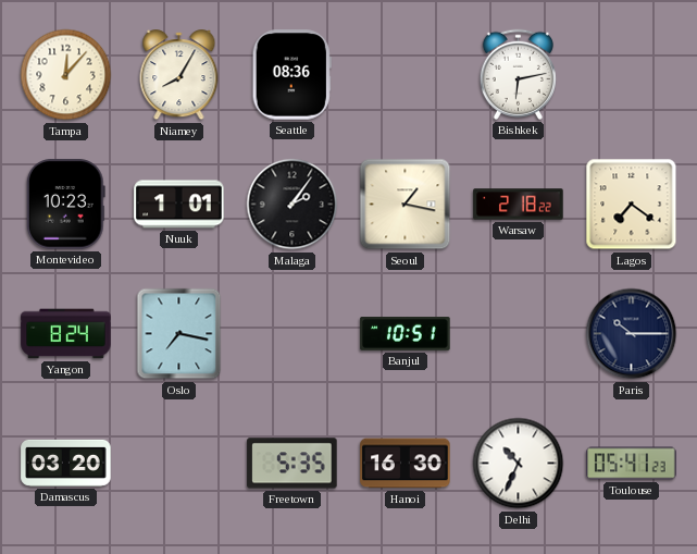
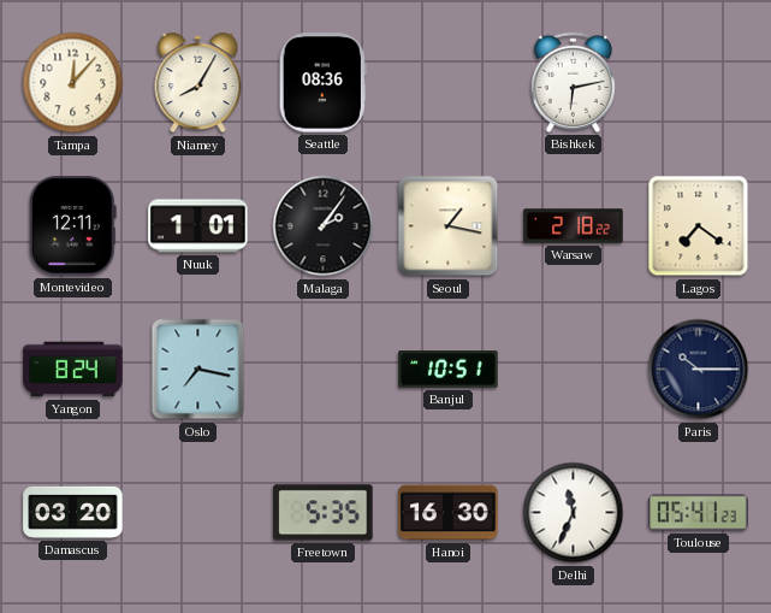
Montevideo: 10:23 -> 12:11 (72, 226)
Delhi: 10:34 -> 11:34 (574, 513)
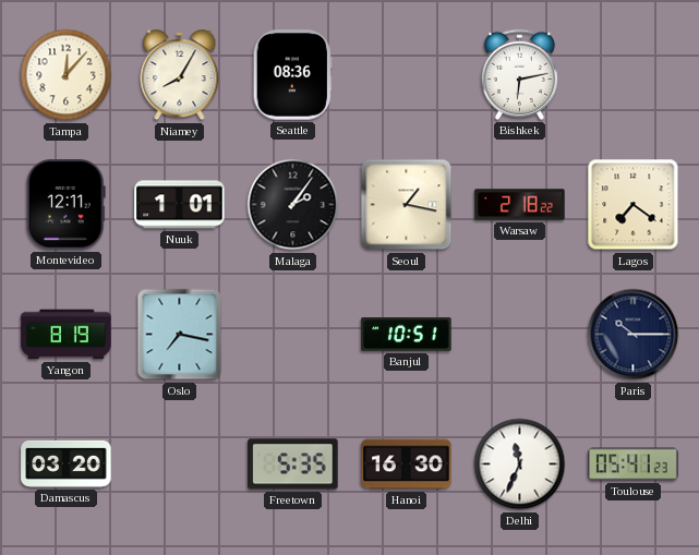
Yangon: 8:24 -> 8:19 (67, 335)
